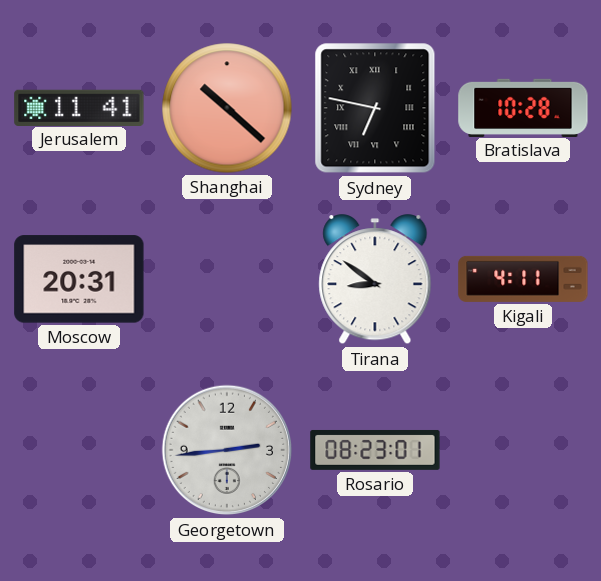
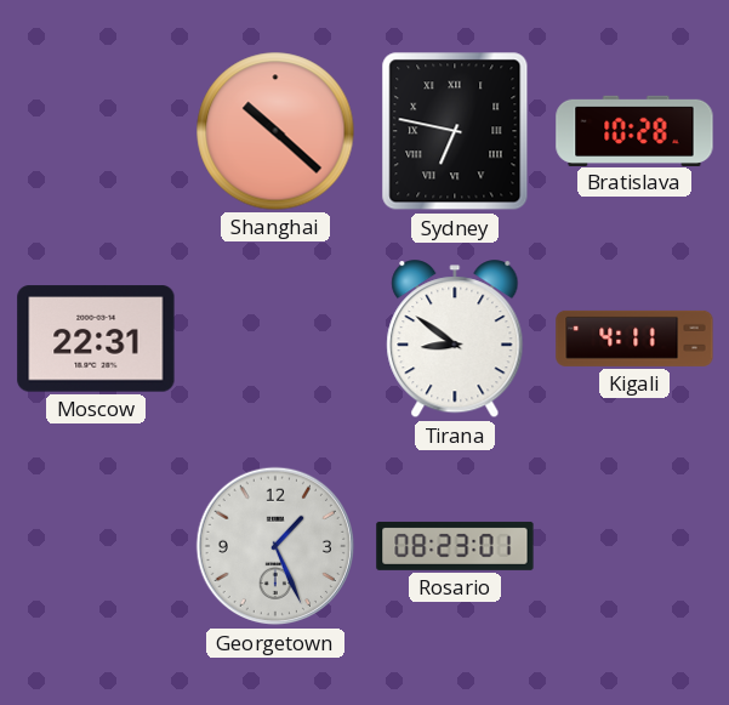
Jerusalem: 11:41 -> none (79, 107)
Moscow: 20:31 -> 22:31 (96, 339)
Georgetown: 2:44 -> 1:26 (275, 546)
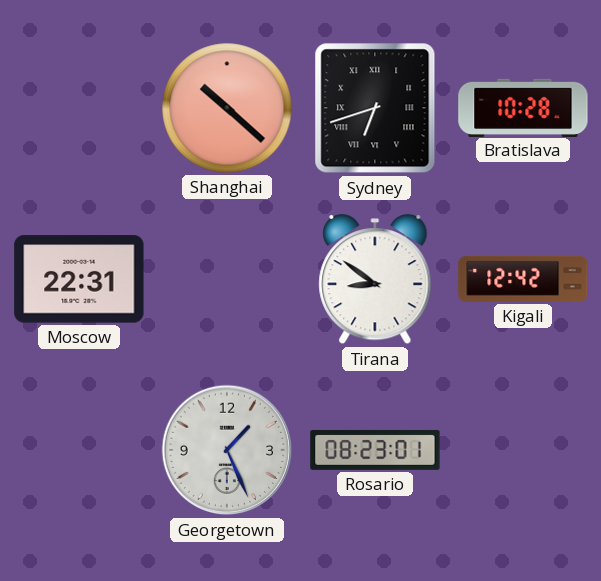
Sydney: 6:47 -> 6:42 (375, 108)
Kigali: 4:11 -> 12:42 (523, 279)
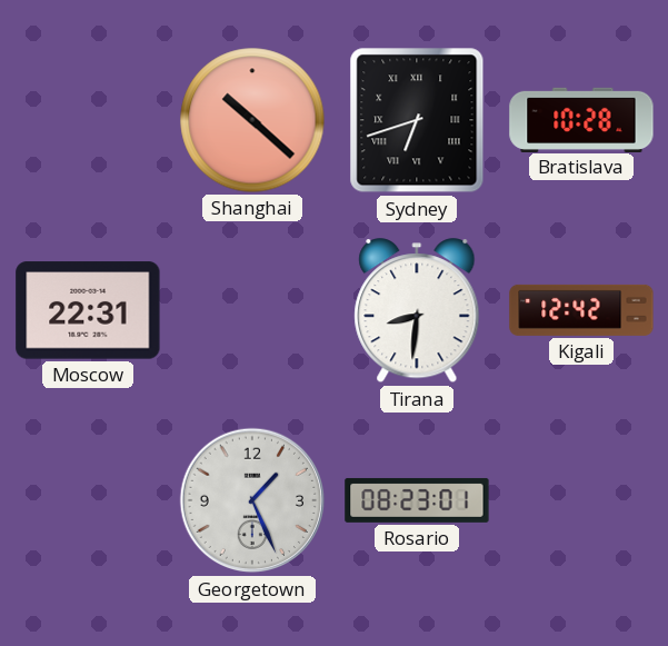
Tirana: 8:51 -> 8:31 (417, 311)
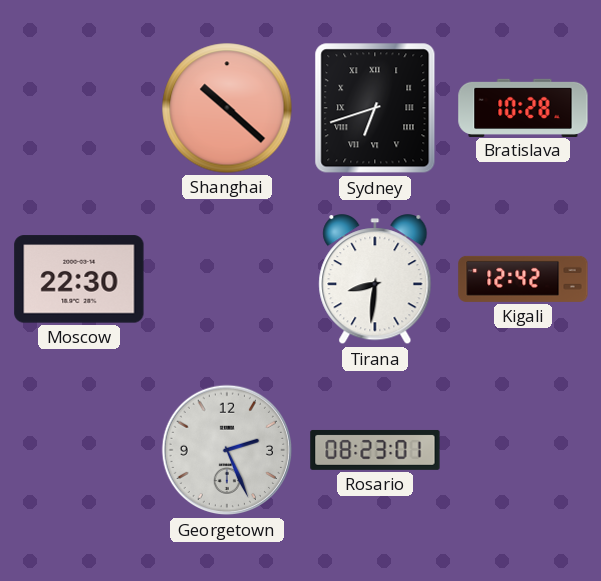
Moscow: 22:31 -> 22:30 (79, 279)
Georgetown: 1:26 -> 2:26 (227, 450)
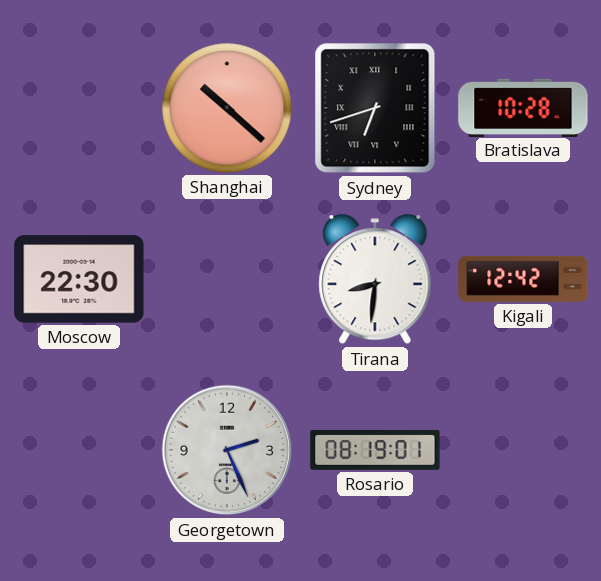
Rosario: 08:23 -> 08:19 (375, 450)
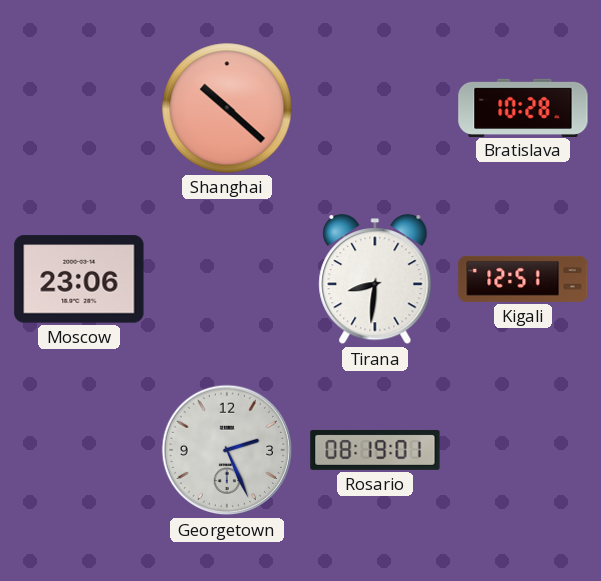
Sydney: 6:42 -> none (375, 108)
Moscow: 22:30 -> 23:06 (79, 279)
Kigali: 12:42 -> 12:51 (523, 279)
